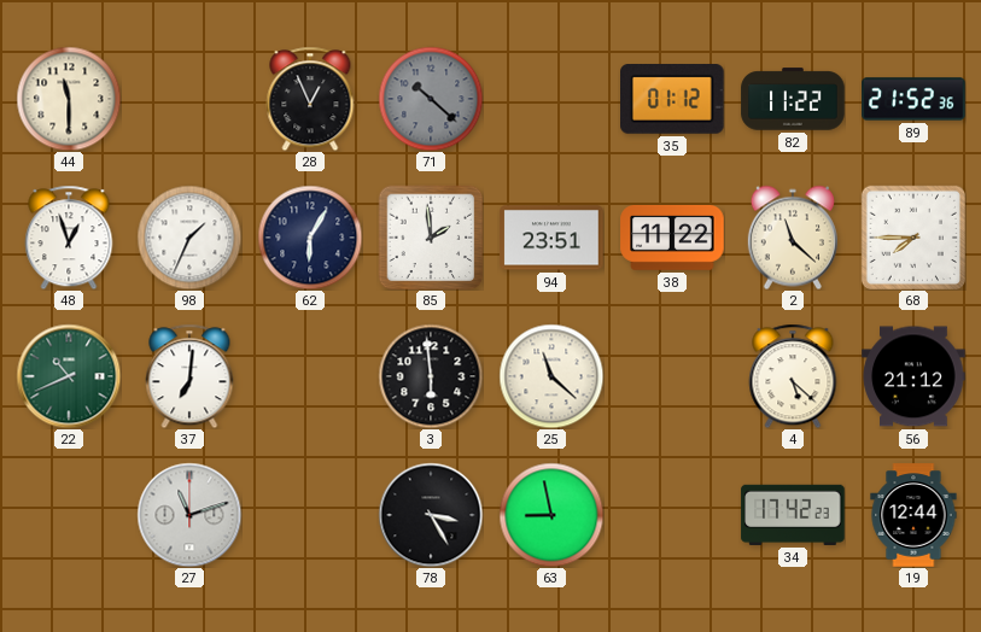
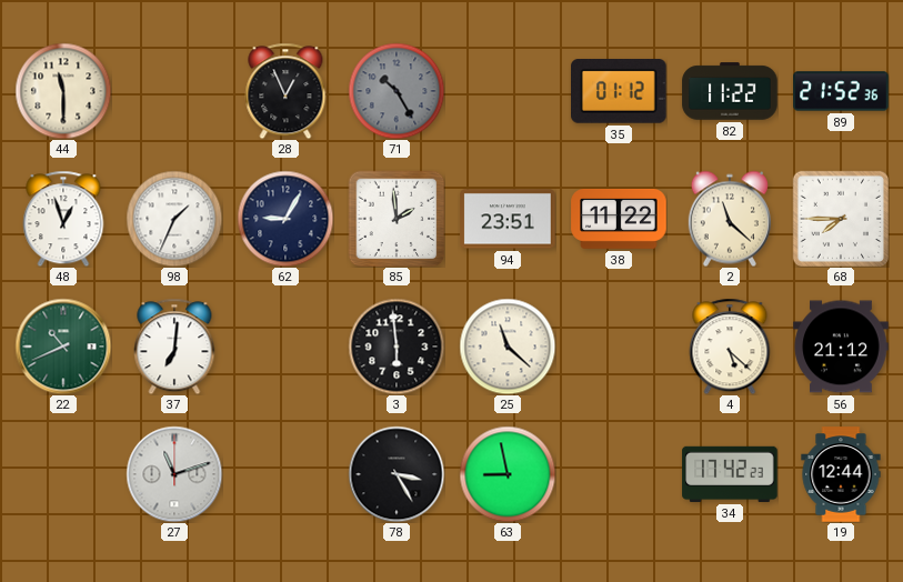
71: 10:22 -> 10:25 (397, 91)
62: 6:05 -> 9:05 (285, 219)
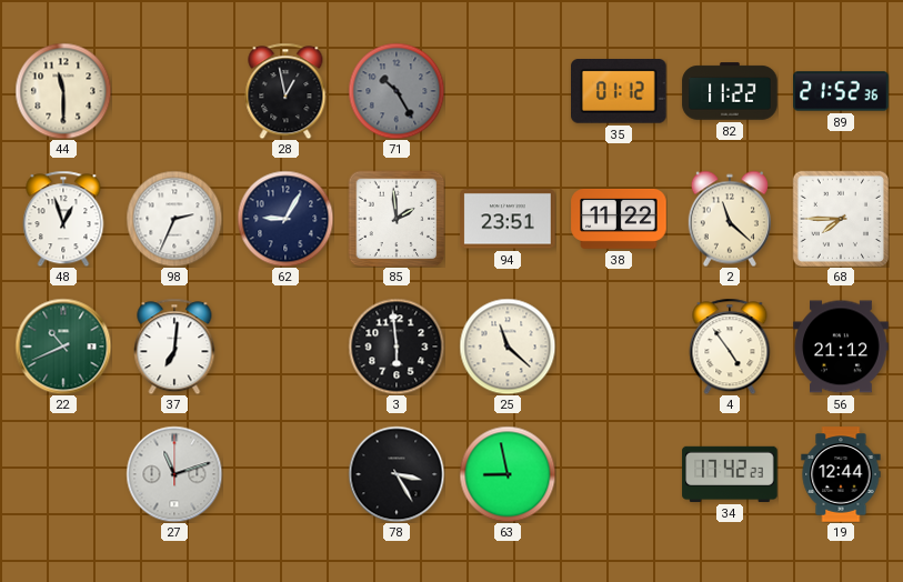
28: 12:56 -> 12:58 (285, 91)
98: 1:34 -> 2:34 (174, 219)
4: 5:22 -> 4:54 (730, 347)
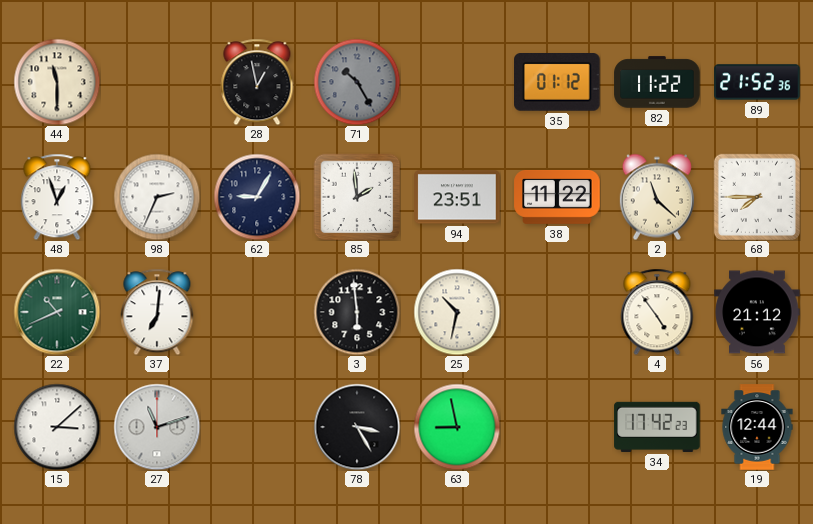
25: 11:22 -> 10:32 (457, 312)
15: none -> 3:08 (57, 427)
